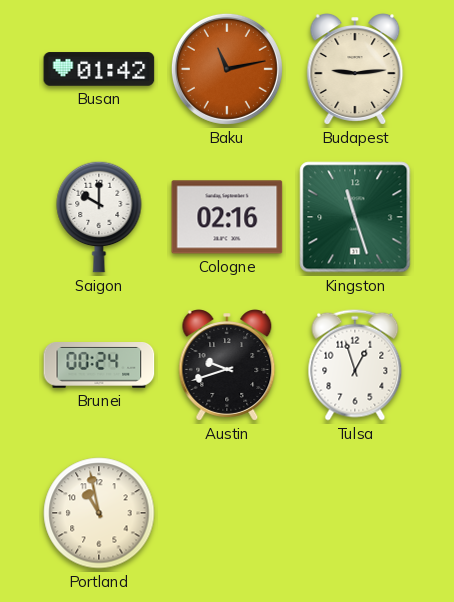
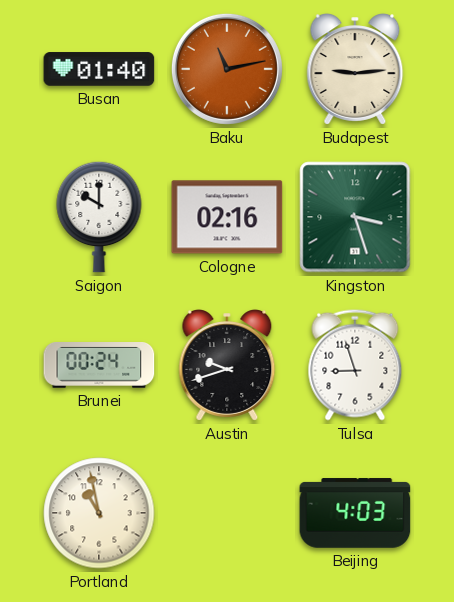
Busan: 01:42 -> 01:40 (99, 69)
Kingston: 11:27 -> 3:27 (355, 217)
Tulsa: 12:57 -> 8:57 (355, 365)
Beijing: none -> 4:03 (355, 513)
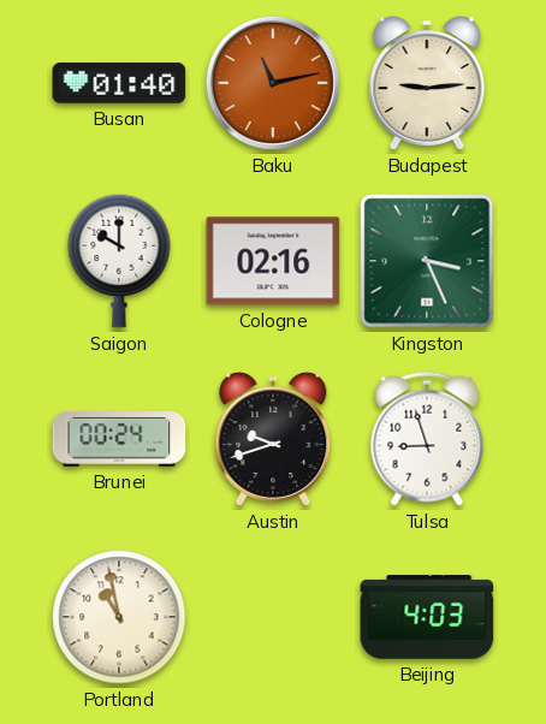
Kingston: 3:27 -> 3:26 (427, 261)
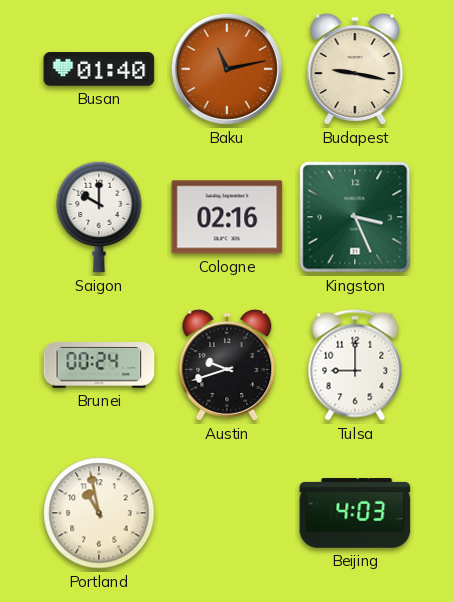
Budapest: 9:14 -> 9:17 (355, 69)
Tulsa: 8:57 -> 9:00 (355, 365)
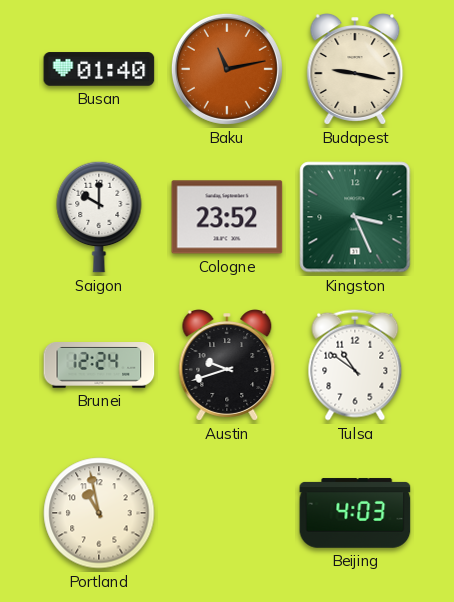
Cologne: 02:16 -> 23:52 (227, 217)
Brunei: 00:24 -> 12:24 (99, 366)
Tulsa: 9:00 -> 10:51 (355, 365)
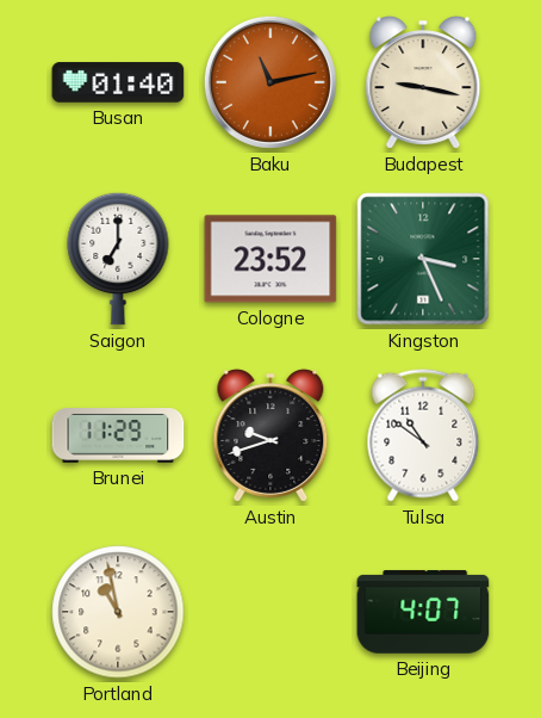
Saigon: 10:00 -> 7:00 (118, 259)
Brunei: 12:24 -> 11:29 (118, 437)
Beijing: 4:03 -> 4:07 (423, 612)
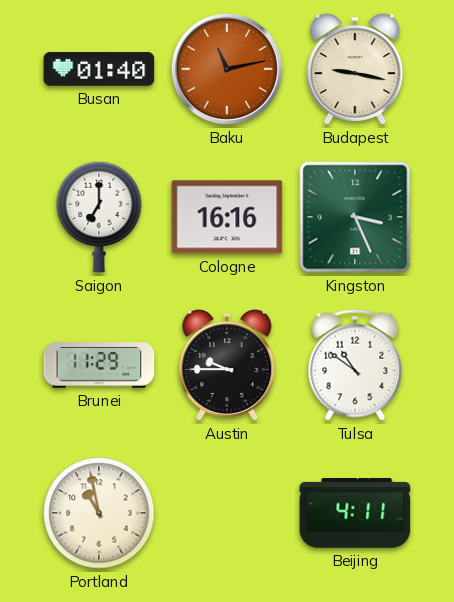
Cologne: 23:52 -> 16:16 (227, 217)
Austin: 9:42 -> 9:45 (227, 365)
Beijing: 4:07 -> 4:11 (355, 513)
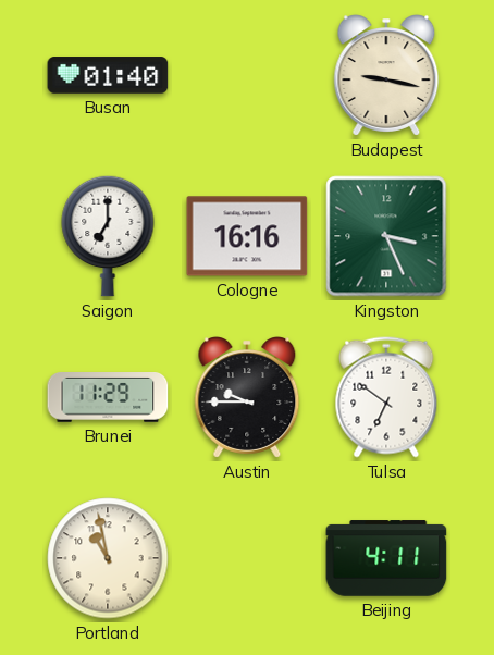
Baku: 11:13 -> none (227, 69)
Tulsa: 10:51 -> 6:51 (386, 397)
